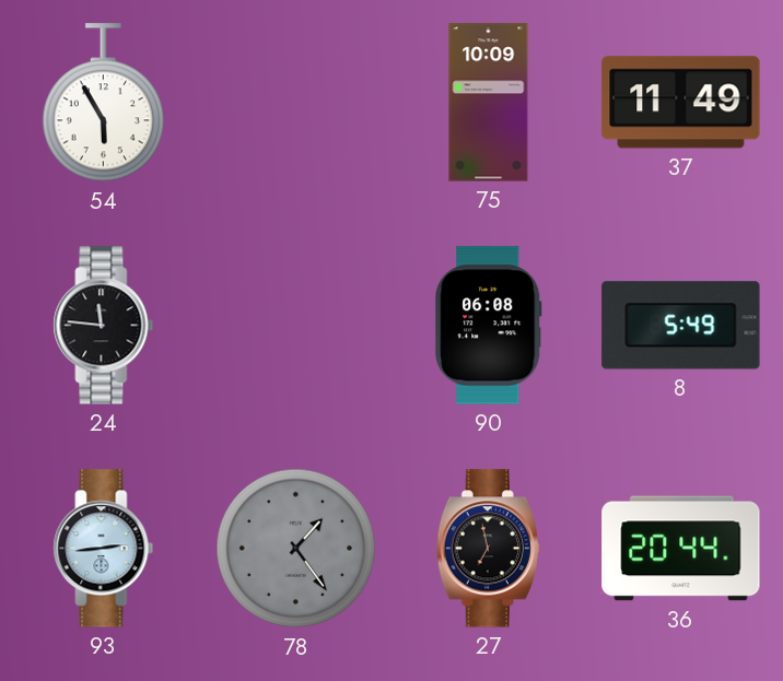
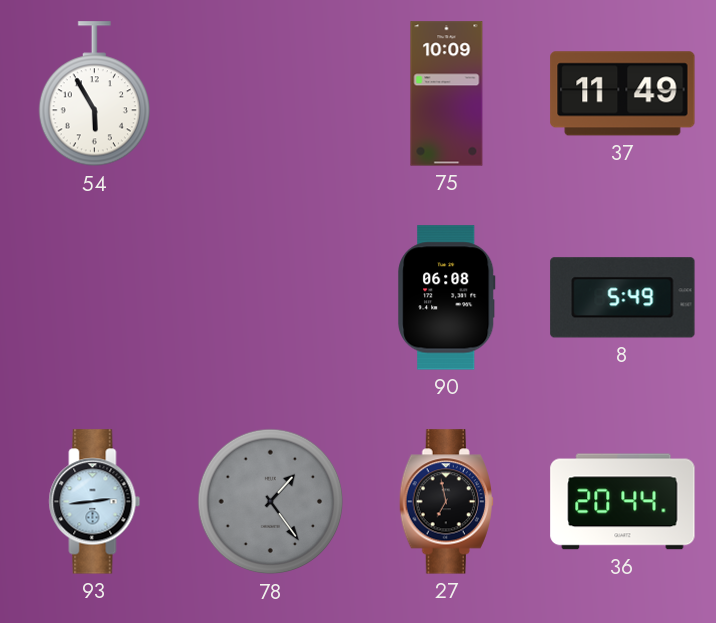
24: 11:46 -> none (104, 326)
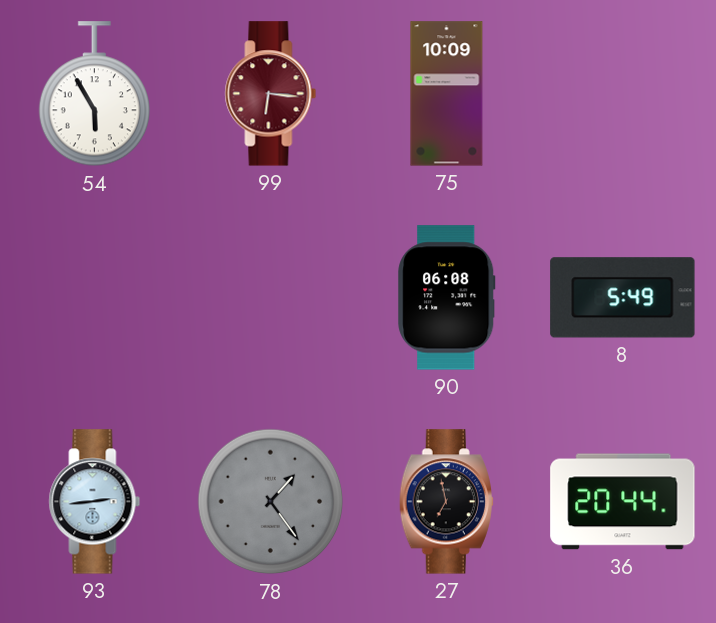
99: none -> 6:16 (271, 94)
37: 11:49 -> none (623, 94)
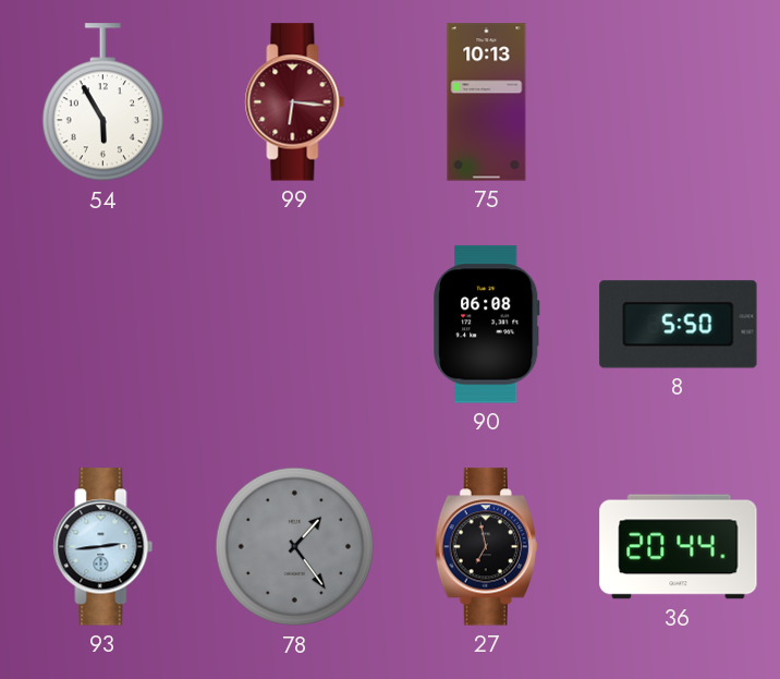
75: 10:09 -> 10:13 (487, 102)
8: 5:49 -> 5:50 (679, 325)
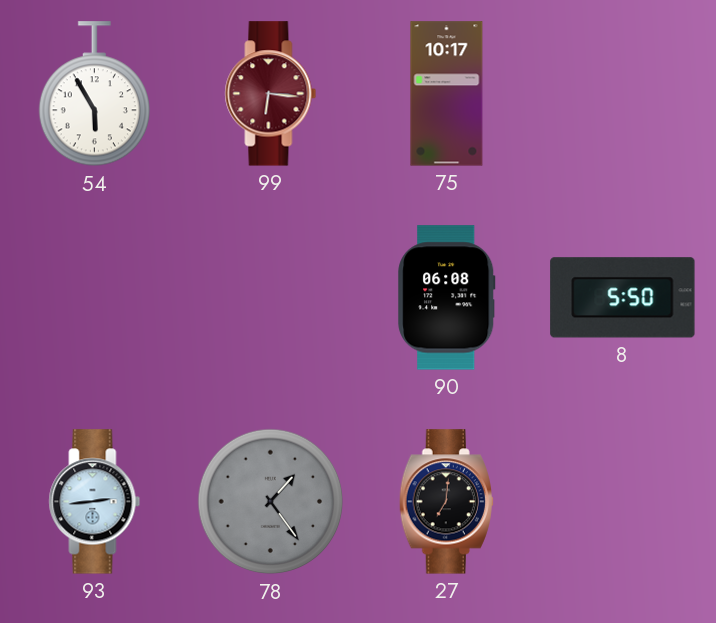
75: 10:13 -> 10:17 (447, 94)
27: 6:58 -> 7:01 (446, 502)
36: 20:44 -> none (679, 547)
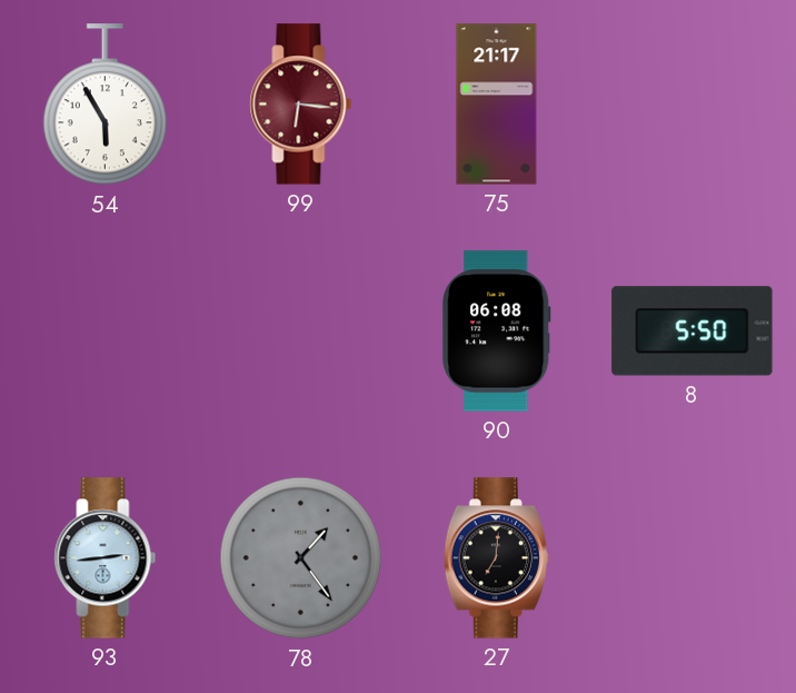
75: 10:17 -> 21:17 (497, 105)
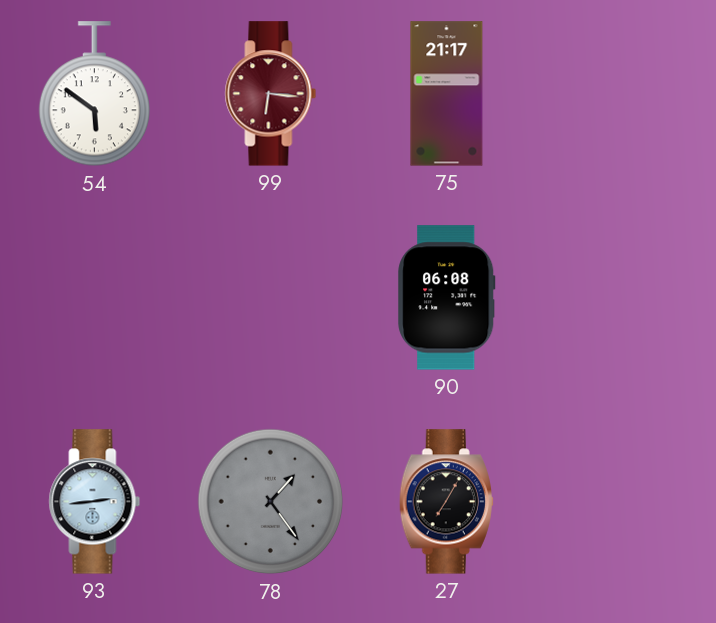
54: 5:55 -> 5:51 (94, 94)
8: 5:50 -> none (693, 331)
27: 7:01 -> 7:05 (446, 502)
